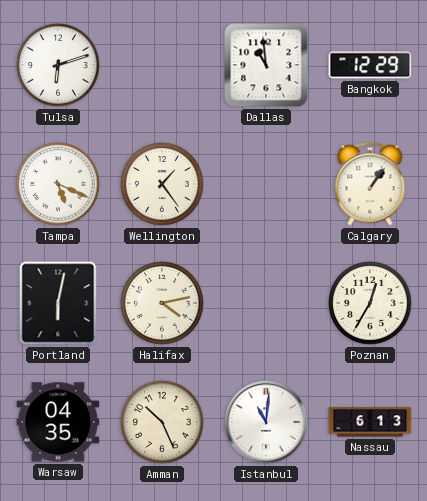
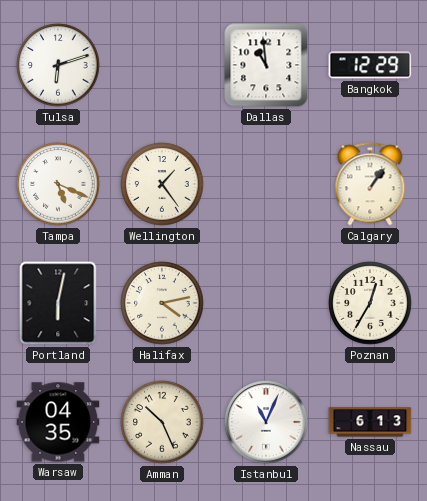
Istanbul: 11:01 -> 11:04 (266, 422)
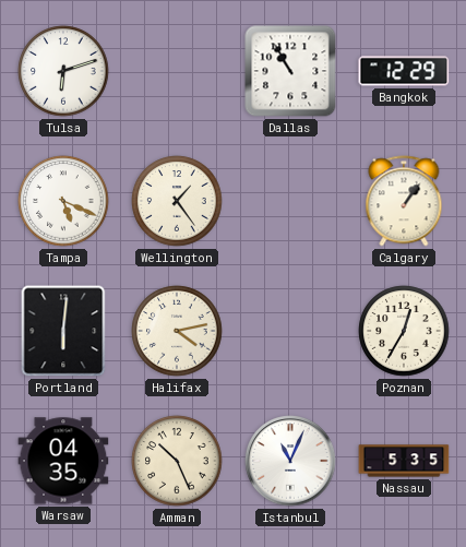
Dallas: 10:59 -> 10:55 (290, 71)
Portland: 6:02 -> 6:01 (63, 331)
Nassau: 6:13 -> 5:35 (404, 461)
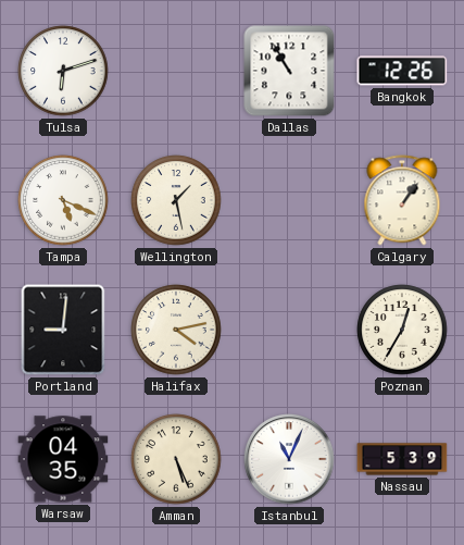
Bangkok: 12:29 -> 12:26 (402, 71)
Wellington: 1:24 -> 1:28 (176, 200)
Portland: 6:01 -> 9:01 (63, 330)
Amman: 10:26 -> 5:26 (176, 459)
Nassau: 5:35 -> 5:39 (402, 459)
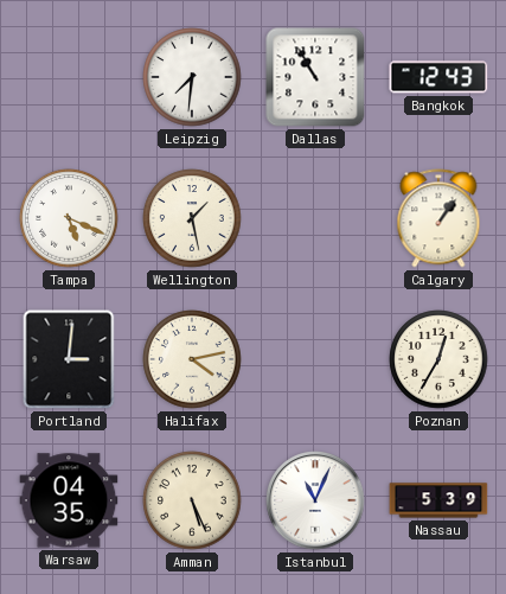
Tulsa: 6:12 -> none (63, 71)
Leipzig: none -> 7:31 (192, 77)
Bangkok: 12:26 -> 12:43 (438, 77)
Portland: 9:01 -> 3:01 (69, 359)
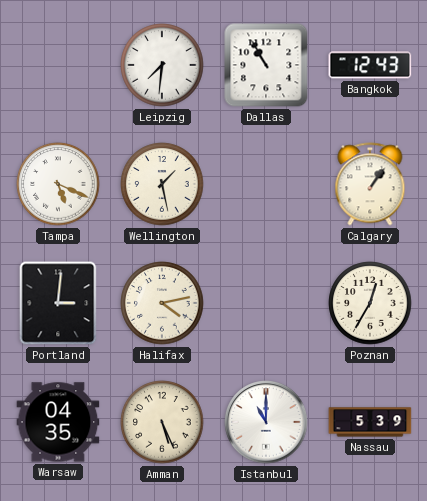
Istanbul: 11:04 -> 11:00 (266, 422)
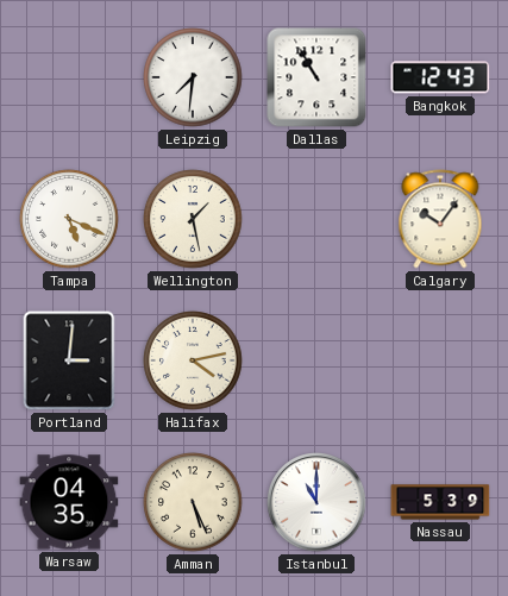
Calgary: 1:06 -> 10:06 (440, 219)
Poznan: 12:35 -> none (370, 303)
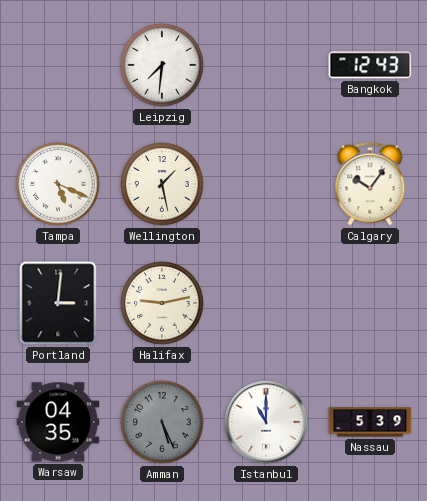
Dallas: 10:55 -> none (316, 77)
Halifax: 4:13 -> 9:13 (162, 303)
Amman dial: cream -> grey (162, 422)
